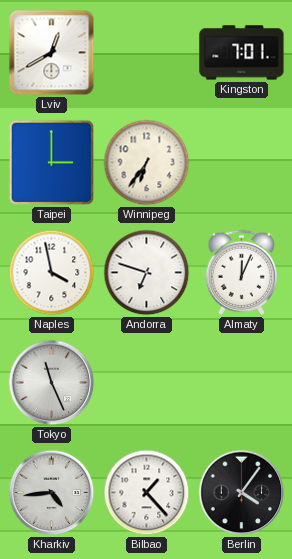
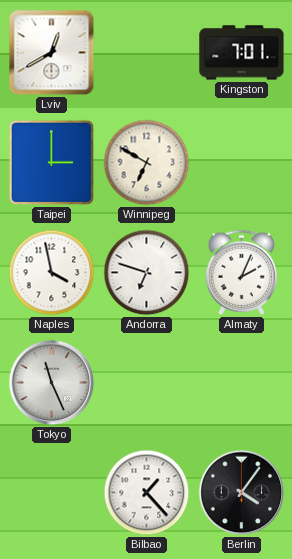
Winnipeg: 6:36 -> 6:50 (147, 163)
Almaty: 12:04 -> 2:04 (242, 272)
Kharkiv: 4:44 -> none (52, 493)
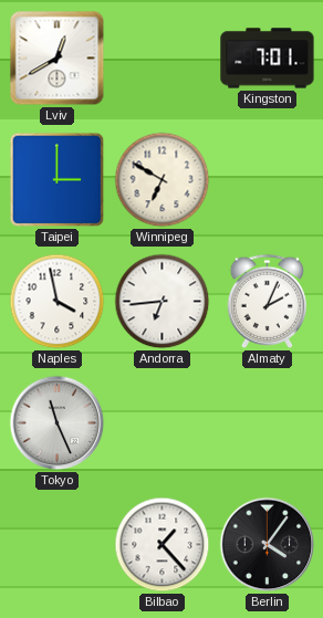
Andorra: 6:48 -> 6:44 (163, 302)
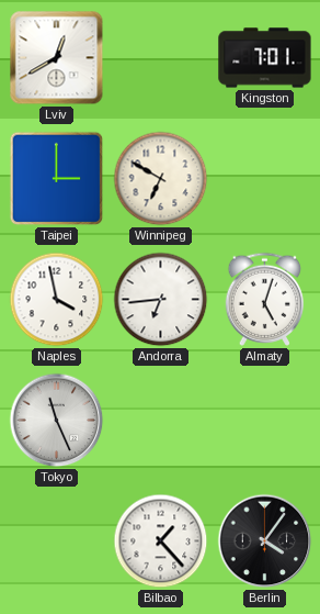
Almaty: 2:04 -> 5:03 (265, 299)
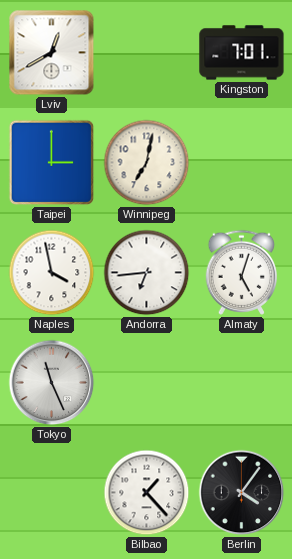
Winnipeg: 6:50 -> 7:02 (147, 163)
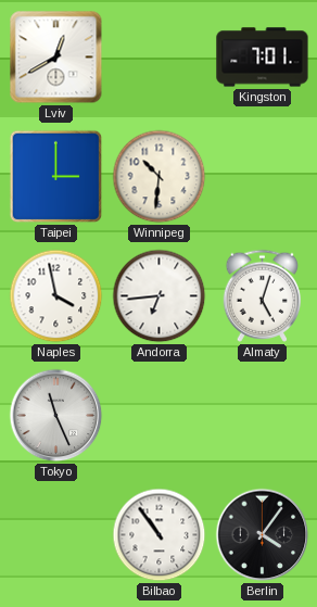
Winnipeg: 7:02 -> 10:31 (160, 177)
Bilbao: 1:23 -> 10:54 (160, 535)
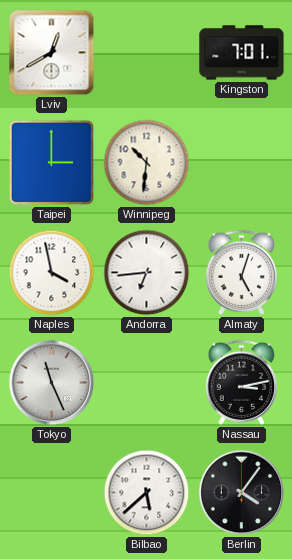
Nassau: none -> 3:13 (242, 382)
Bilbao: 10:54 -> 5:38 (147, 493)
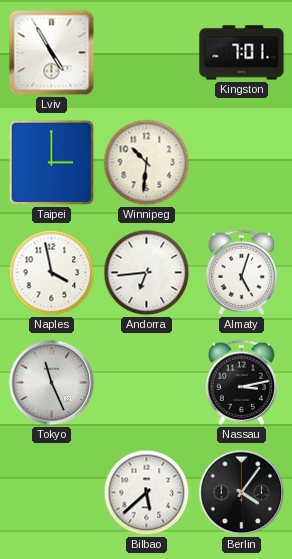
Lviv: 12:40 -> 4:55 (52, 53)
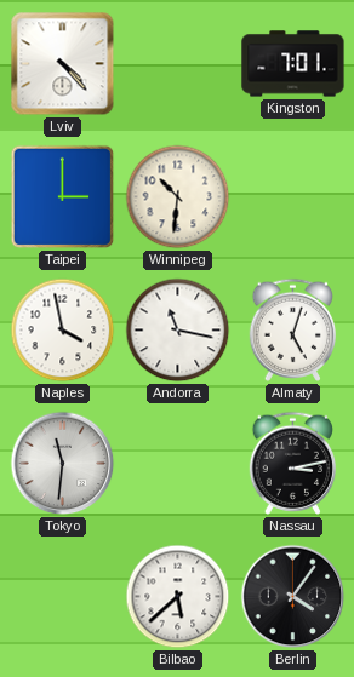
Lviv: 4:55 -> 4:23 (63, 64)
Andorra: 6:44 -> 11:17 (178, 331)
Tokyo: 11:26 -> 11:31 (63, 464)
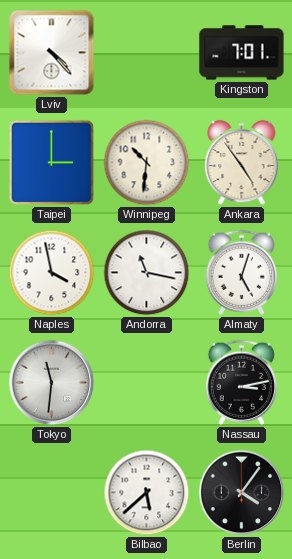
Ankara: none -> 4:54 (242, 163)
